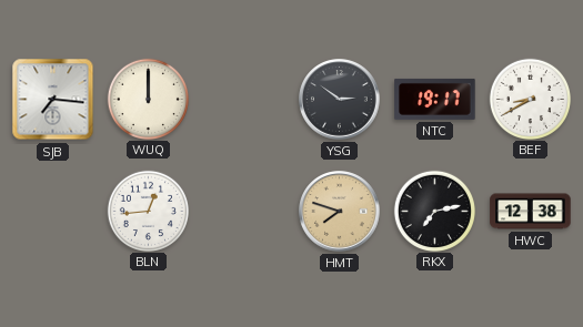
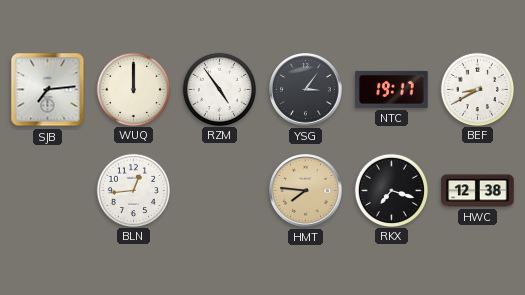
SJB: 7:16 -> 7:14 (48, 90)
RZM: none -> 4:54 (219, 89)
YSG: 2:51 -> 3:06 (306, 90)
HMT: 7:48 -> 7:46 (306, 191)
RKX: 7:13 -> 7:18 (391, 190)
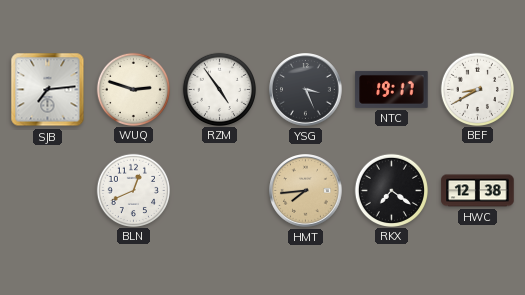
WUQ: 12:00 -> 2:48 (133, 89)
YSG: 3:06 -> 3:26 (306, 90)
BLN: 12:44 -> 12:41 (133, 190)
HMT: 7:46 -> 7:44 (306, 191)
RKX: 7:18 -> 7:21 (391, 190)
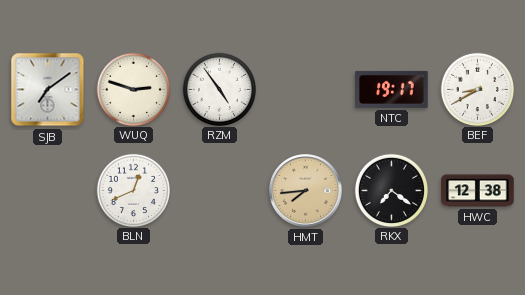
SJB: 7:14 -> 7:09 (48, 90)
YSG: 3:26 -> none (306, 90)
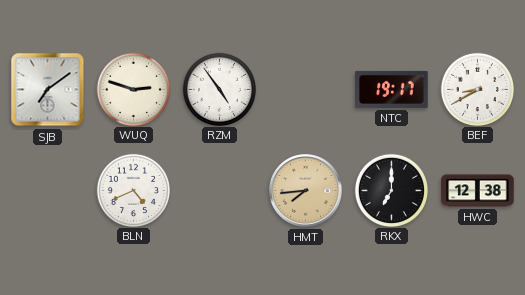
BLN: 12:41 -> 4:41 (133, 190)
RKX: 7:21 -> 7:00 (391, 190)
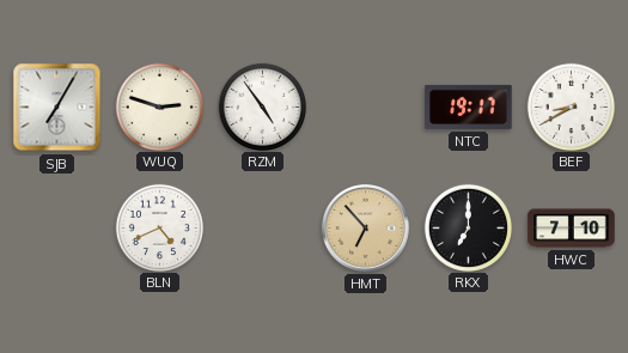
SJB: 7:09 -> 7:05 (57, 108)
HMT: 7:44 -> 6:53 (366, 229)
HWC: 12:38 -> 7:10 (572, 229)
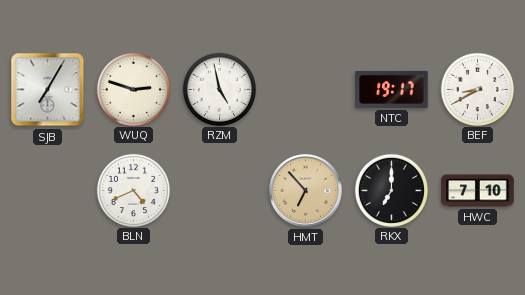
RZM: 4:54 -> 4:58 (219, 89)
